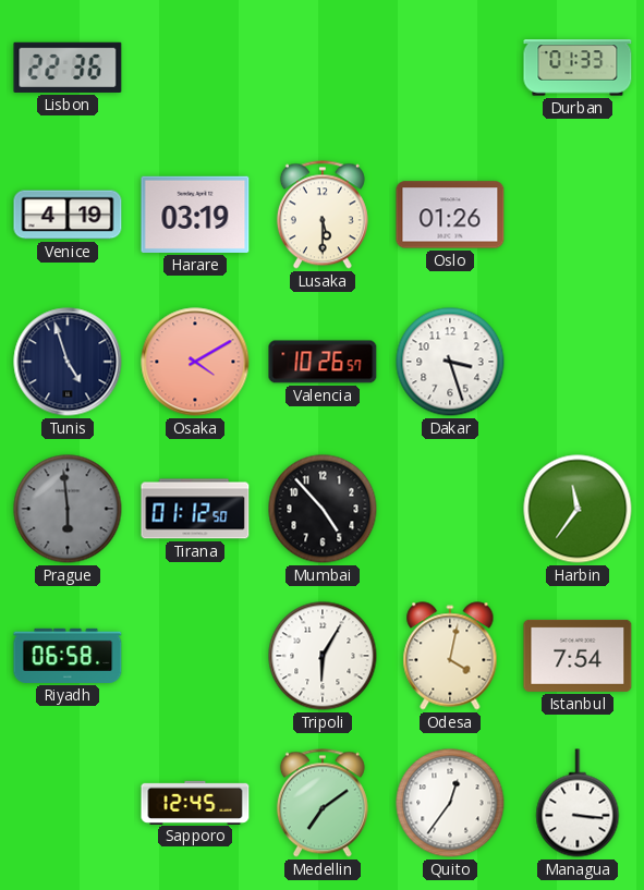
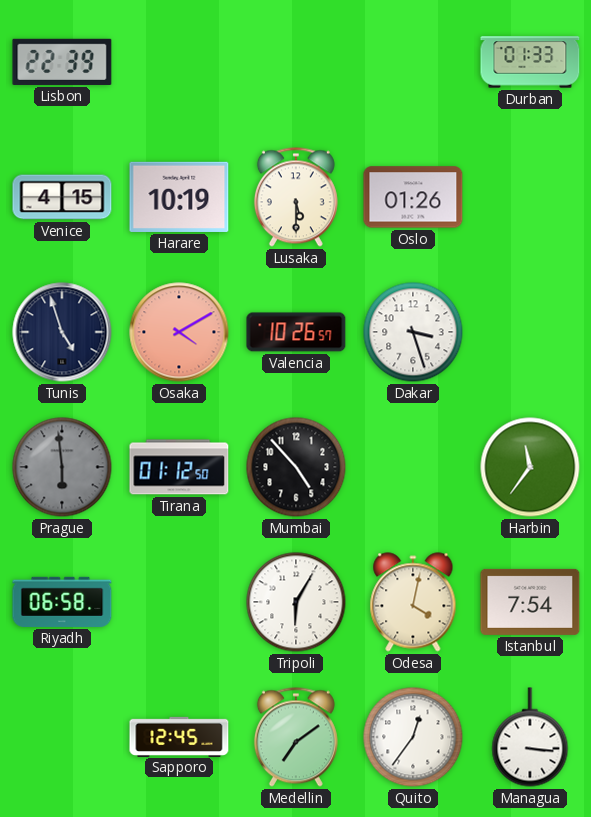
Lisbon: 22:36 -> 22:39 (62, 62)
Venice: 4:19 -> 4:15 (62, 197)
Harare: 03:19 -> 10:19 (179, 197)
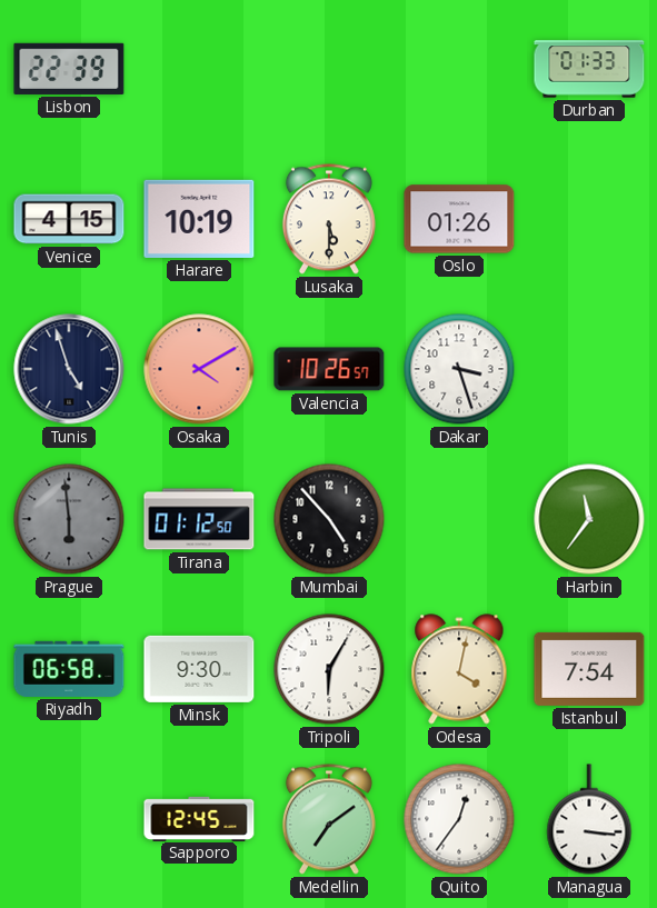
Minsk: none -> 9:30 (199, 669)
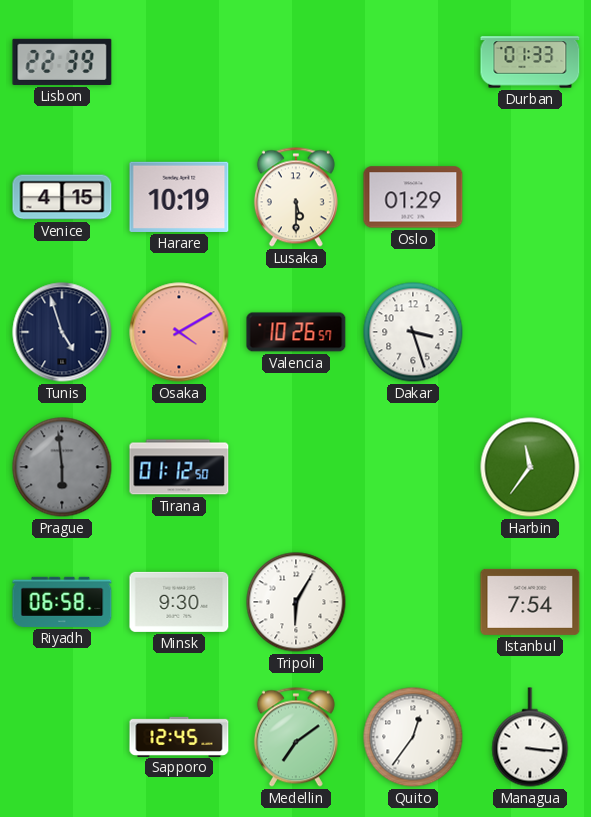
Oslo: 01:26 -> 01:29 (413, 197)
Mumbai: 4:53 -> none (329, 519)
Odesa: 4:02 -> none (459, 669)
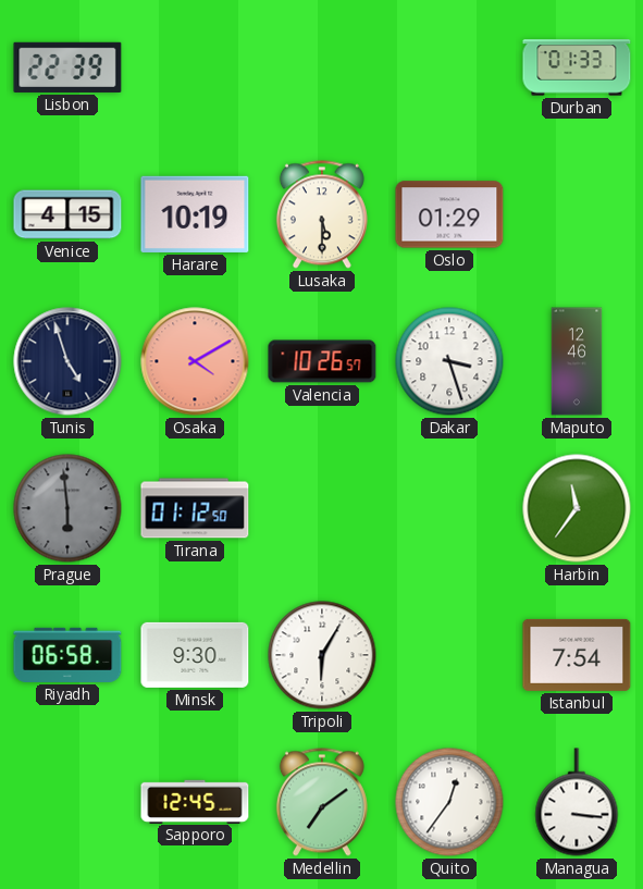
Maputo: none -> 12:46 (577, 361)
